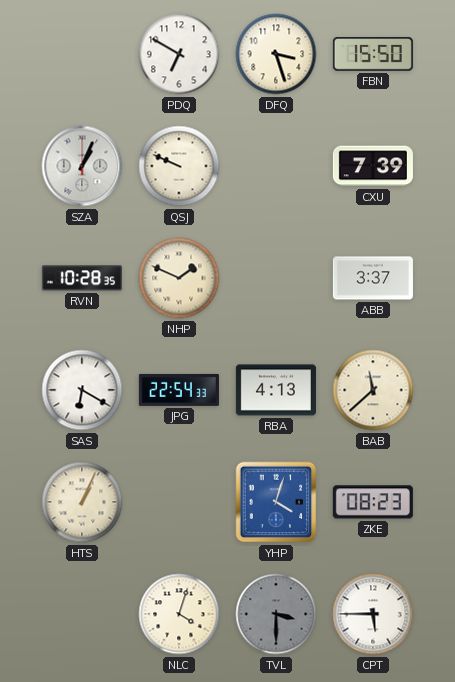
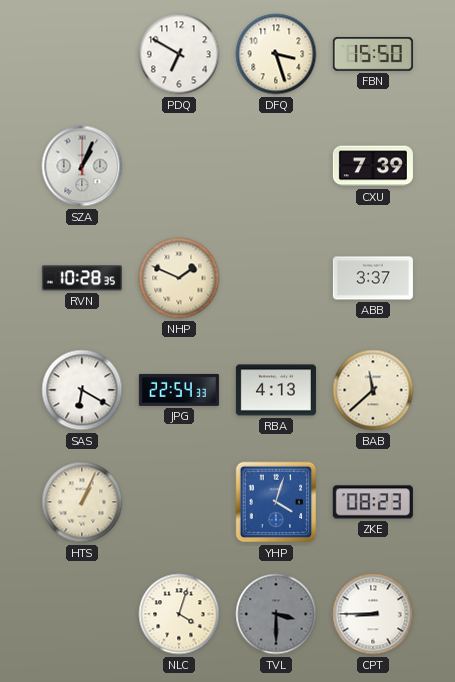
QSJ: 9:49 -> none (179, 166)
CPT: 5:45 -> 8:45 (373, 614)
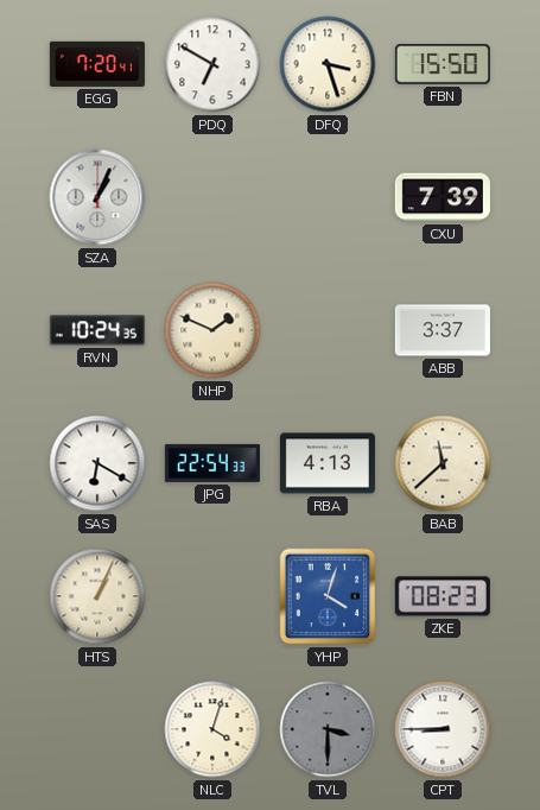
EGG: none -> 7:20 (97, 64)
RVN: 10:28 -> 10:24 (97, 330)
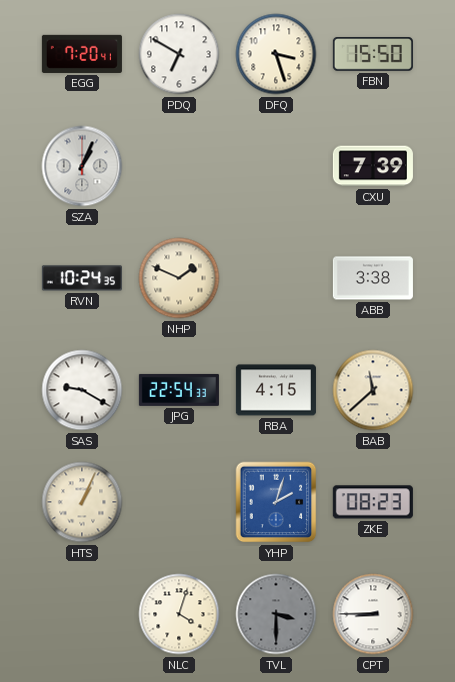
ABB: 3:37 -> 3:38 (373, 278)
SAS: 6:20 -> 9:20 (82, 390)
RBA: 4:13 -> 4:15 (276, 390)
YHP: 4:03 -> 2:03 (276, 502)
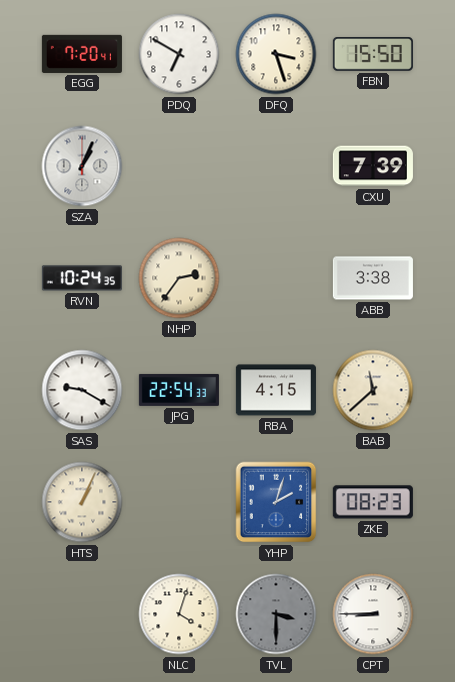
NHP: 1:49 -> 2:36 (179, 278)
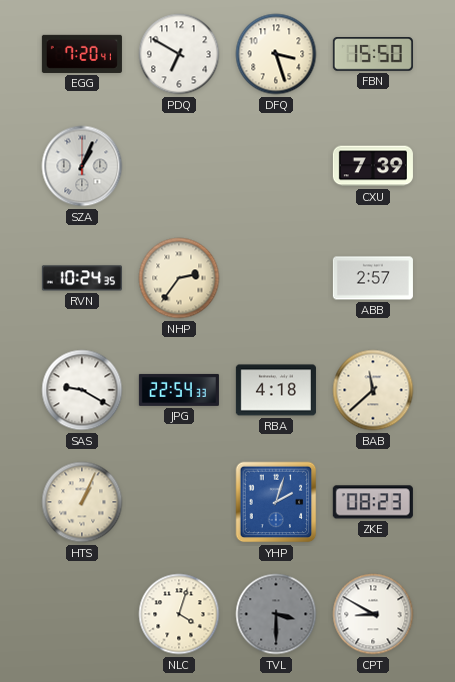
ABB: 3:38 -> 2:57 (373, 278)
RBA: 4:15 -> 4:18 (276, 390)
CPT: 8:45 -> 8:50 (373, 614)
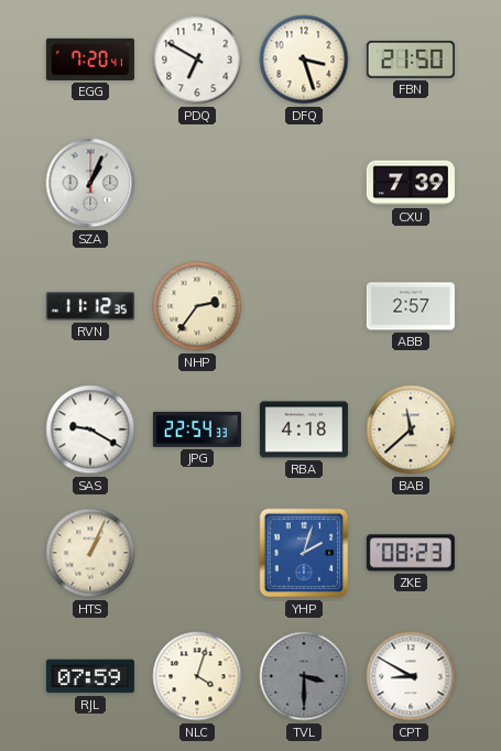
FBN: 15:50 -> 21:50 (411, 61)
RVN: 10:24 -> 11:12 (90, 306)
RJL: none -> 07:59 (90, 676)
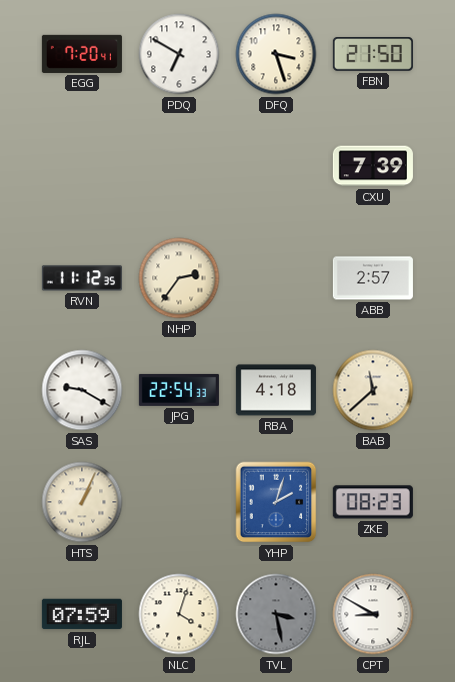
SZA: 1:04 -> none (90, 183)
TVL: 3:30 -> 3:28 (276, 614)
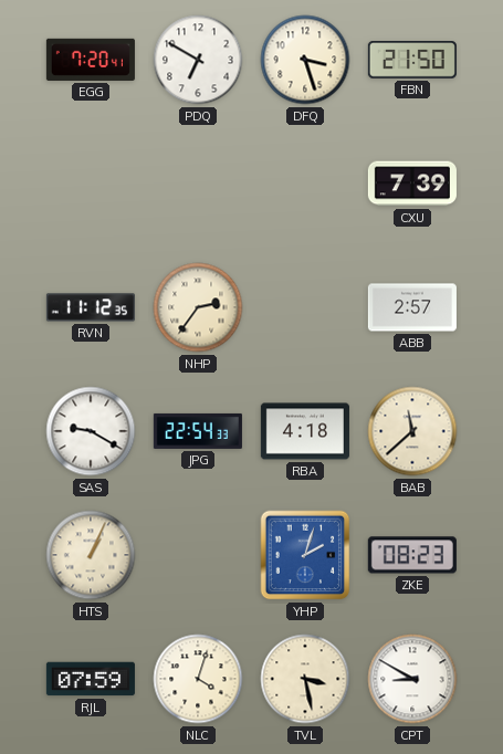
TVL dial: grey -> cream (305, 679)
